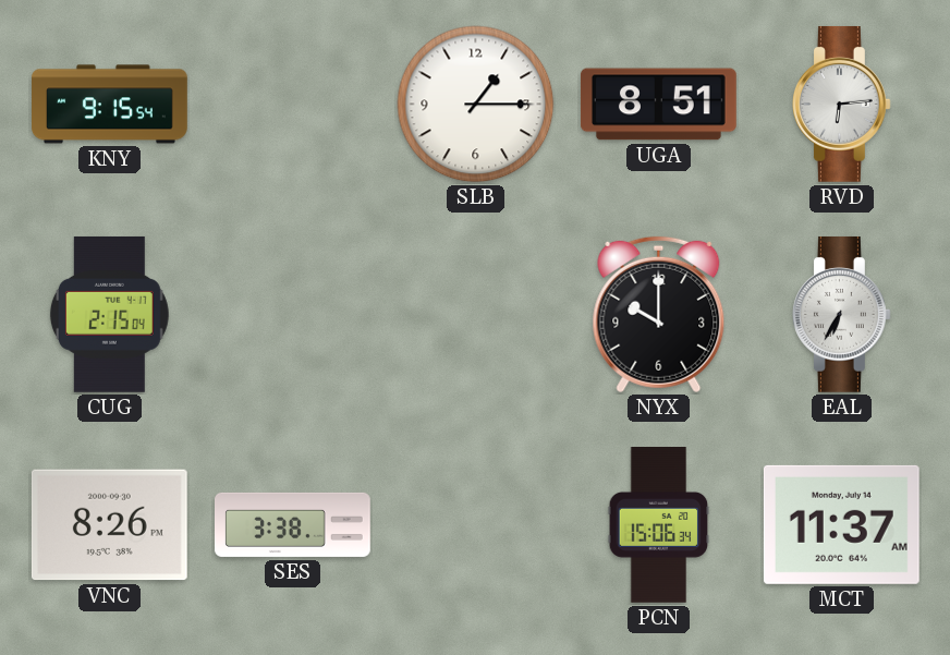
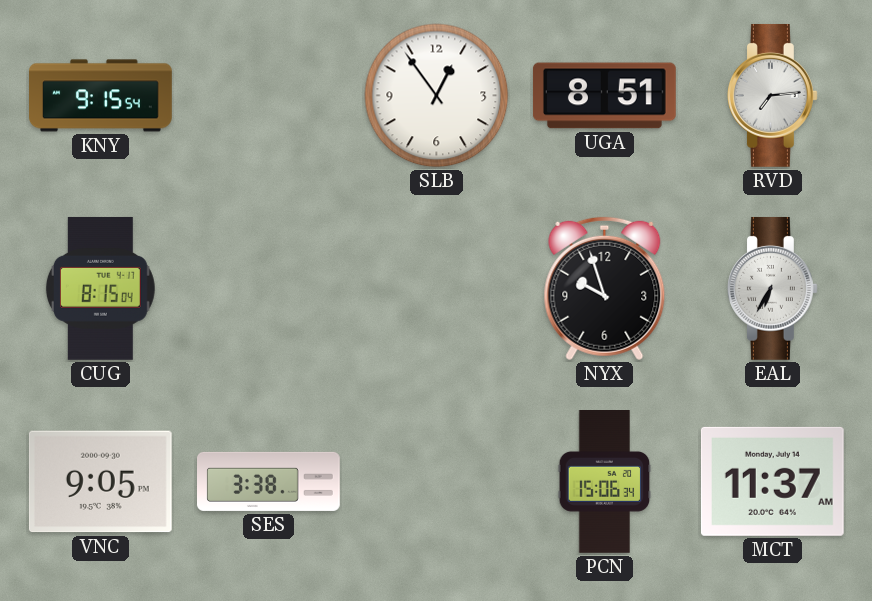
SLB: 1:15 -> 12:54 (437, 96)
RVD: 6:14 -> 7:14 (772, 95)
CUG: 2:15 -> 8:15 (100, 288)
NYX: 10:00 -> 9:57 (605, 289)
VNC: 8:26 -> 9:05 (100, 482)
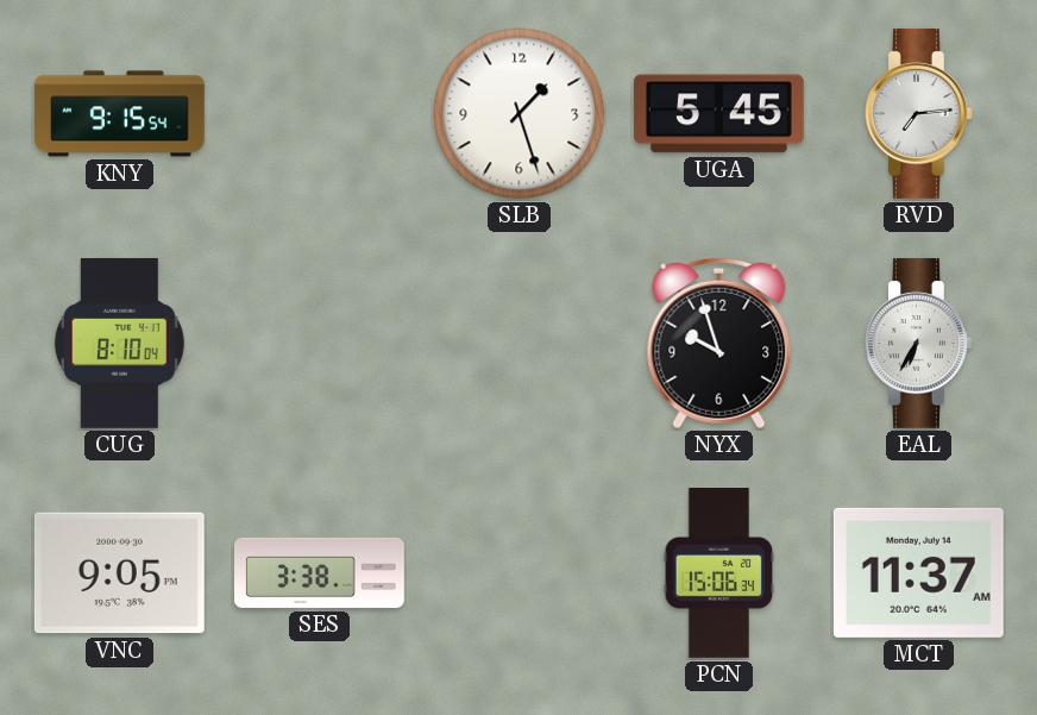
SLB: 12:54 -> 1:27 (520, 114)
UGA: 8:51 -> 5:45 (718, 114)
CUG: 8:15 -> 8:10 (119, 343)
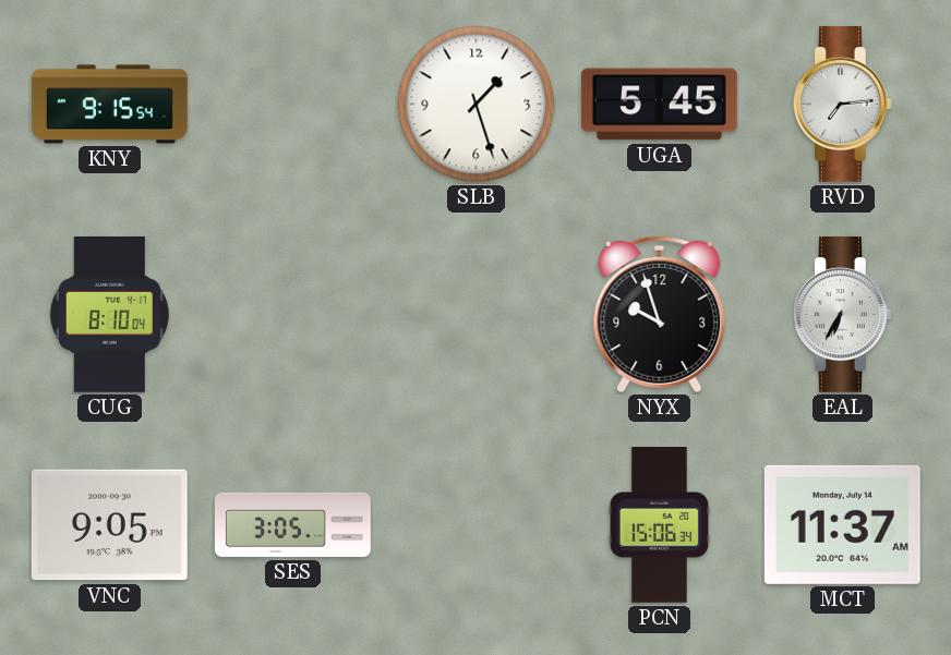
SES: 3:38 -> 3:05 (293, 524)
